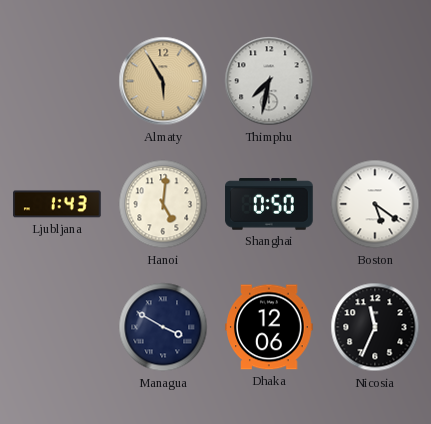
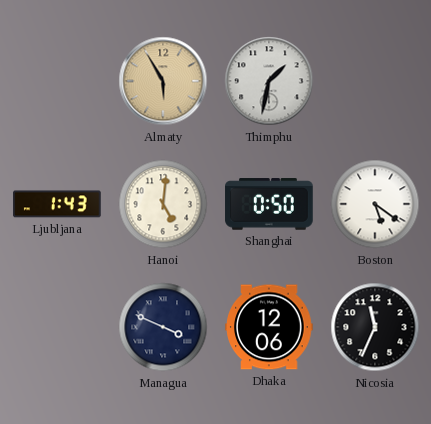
Thimphu: 7:32 -> 1:32 (269, 81)
Managua: 3:50 -> 3:49 (163, 327)
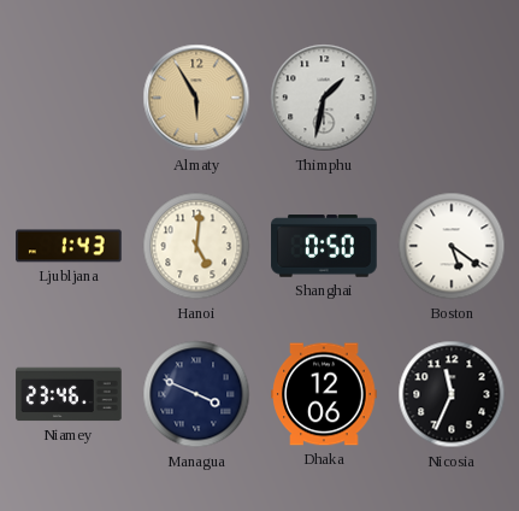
Niamey: none -> 23:46 (69, 394)
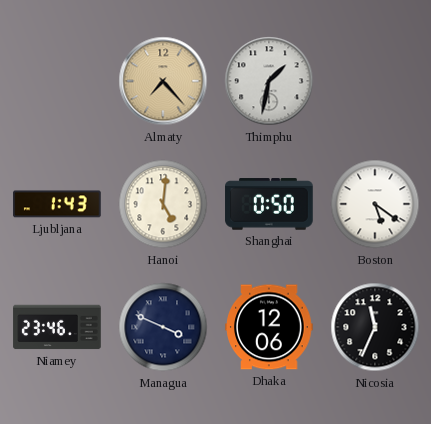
Almaty: 5:55 -> 7:23 (163, 81)
